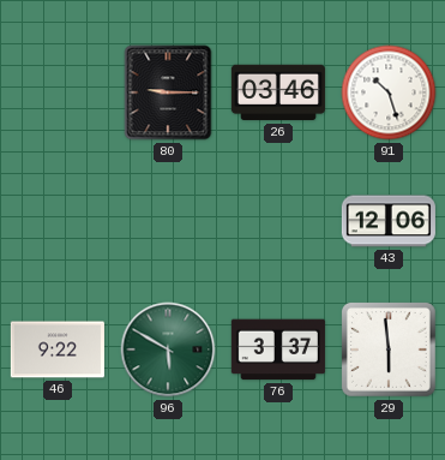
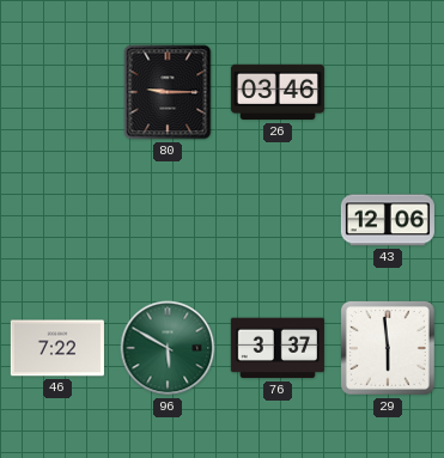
91: 10:27 -> none (389, 92)
46: 9:22 -> 7:22 (57, 348)
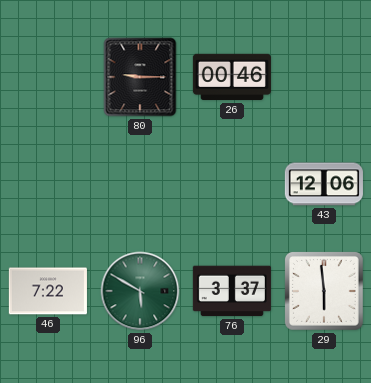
26: 03:46 -> 00:46 (232, 77)
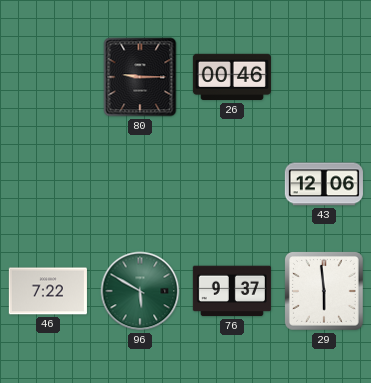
76: 3:37 -> 9:37 (232, 291)
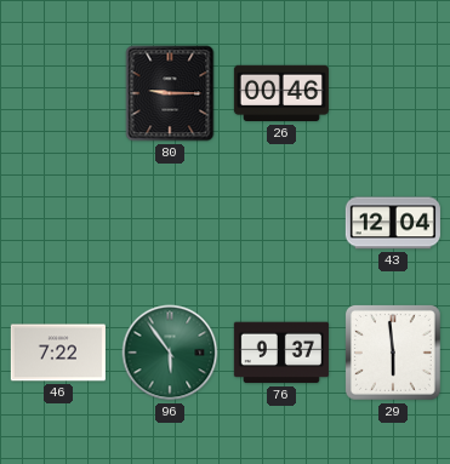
43: 12:06 -> 12:04 (393, 223)
96: 5:50 -> 5:54 (170, 353)
